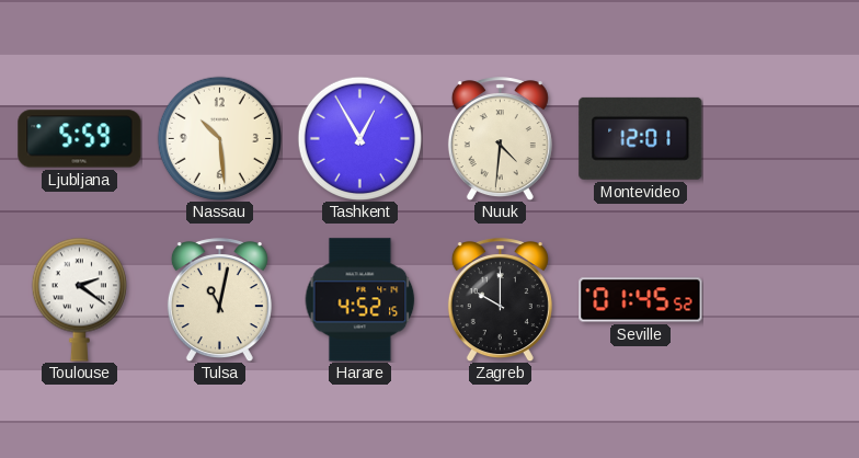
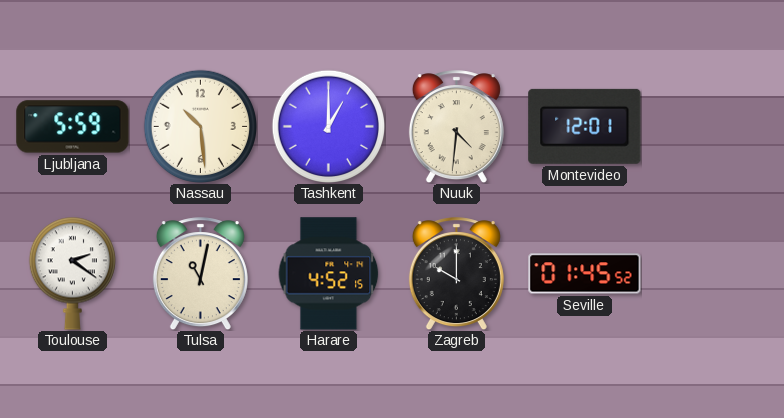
Tashkent: 12:55 -> 1:00 (328, 126)
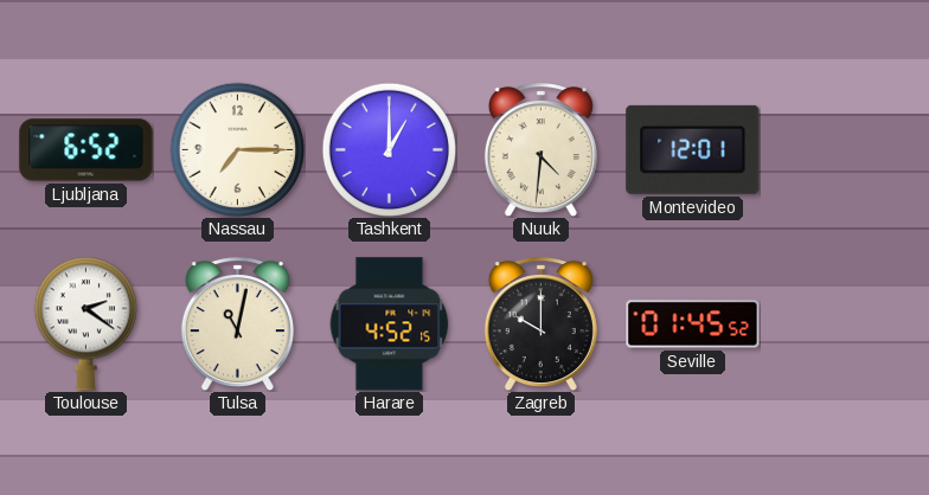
Ljubljana: 5:59 -> 6:52 (87, 150)
Nassau: 10:29 -> 7:15 (237, 149)
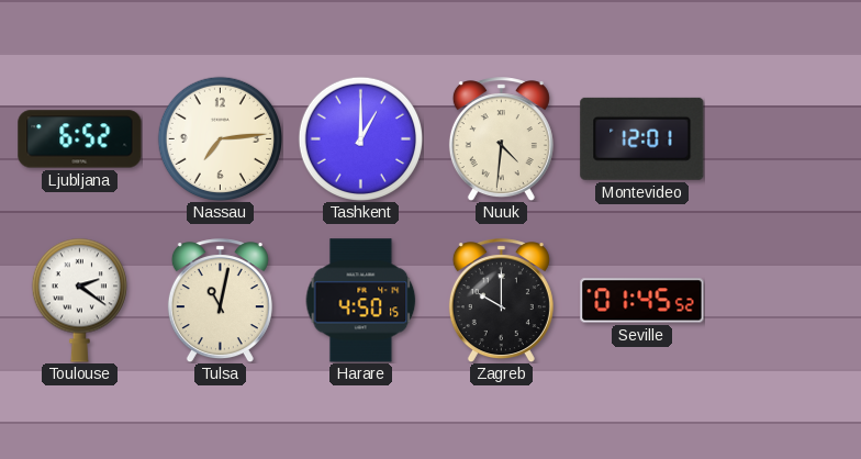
Nassau: 7:15 -> 7:14 (220, 138)
Harare: 4:52 -> 4:50 (361, 301)
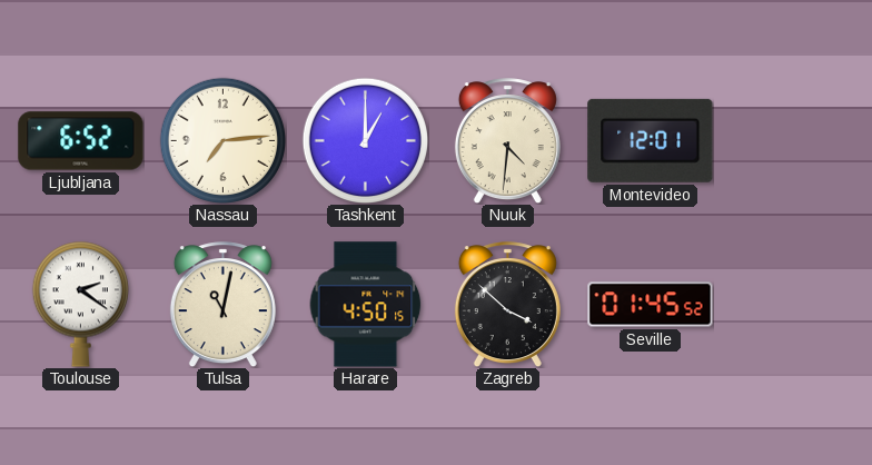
Zagreb: 10:00 -> 3:52 (507, 305)
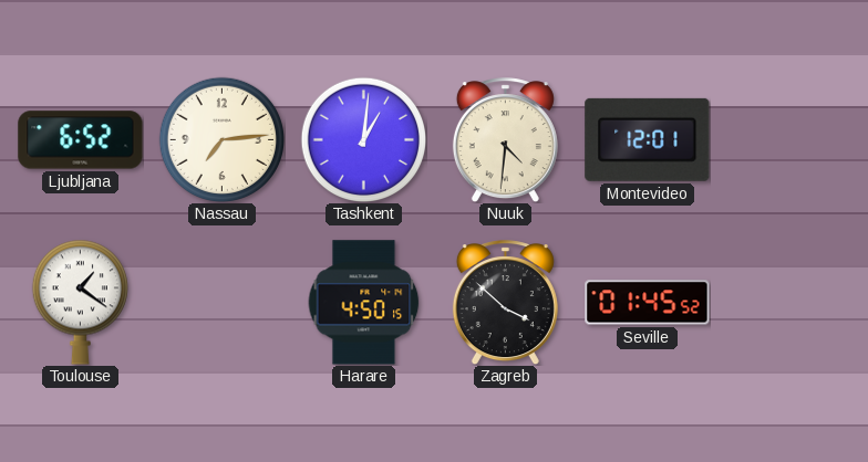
Tashkent: 1:00 -> 1:01 (363, 139)
Toulouse: 2:21 -> 1:21 (80, 302)
Tulsa: 11:02 -> none (222, 305)
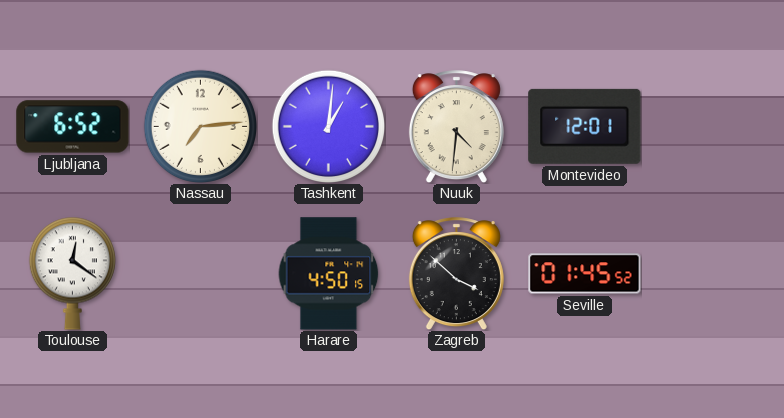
Toulouse: 1:21 -> 12:21 (72, 273)
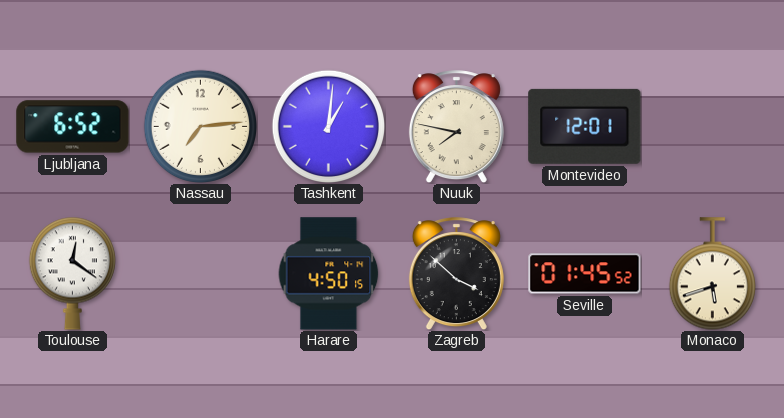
Nuuk: 4:31 -> 7:47 (456, 127)
Monaco: none -> 5:42 (712, 274)
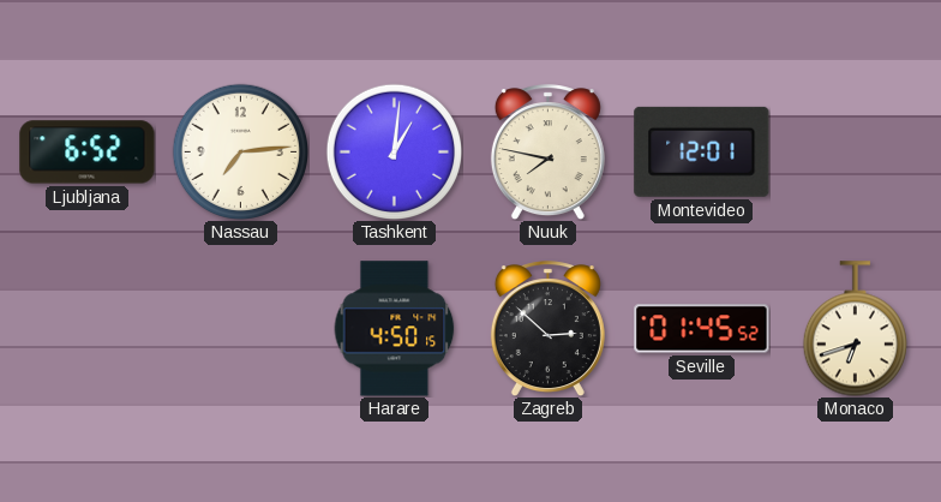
Toulouse: 12:21 -> none (72, 273)
Zagreb: 3:52 -> 2:52 (547, 329)
Monaco: 5:42 -> 6:42 (855, 329)
